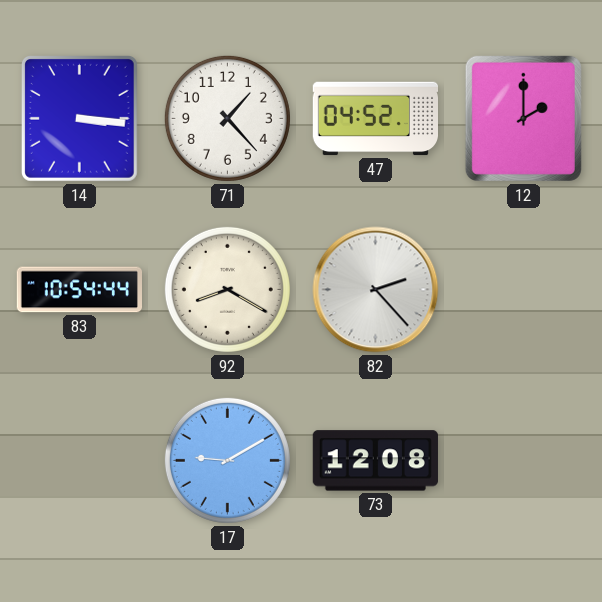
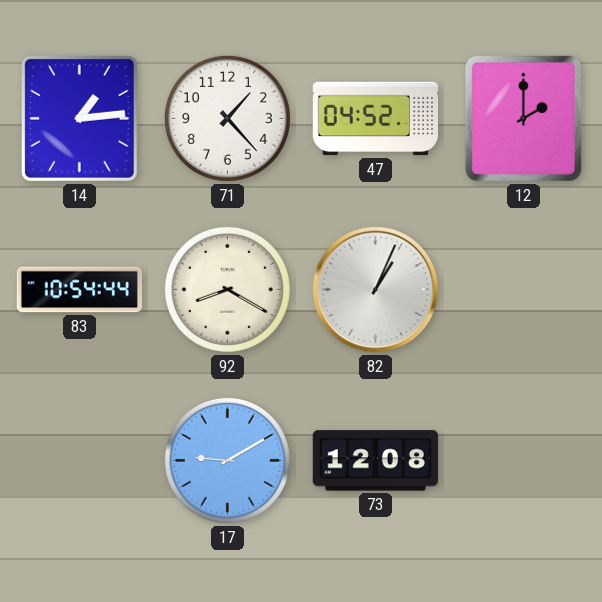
14: 3:16 -> 1:14 (79, 118)
82: 2:23 -> 1:04 (376, 290)
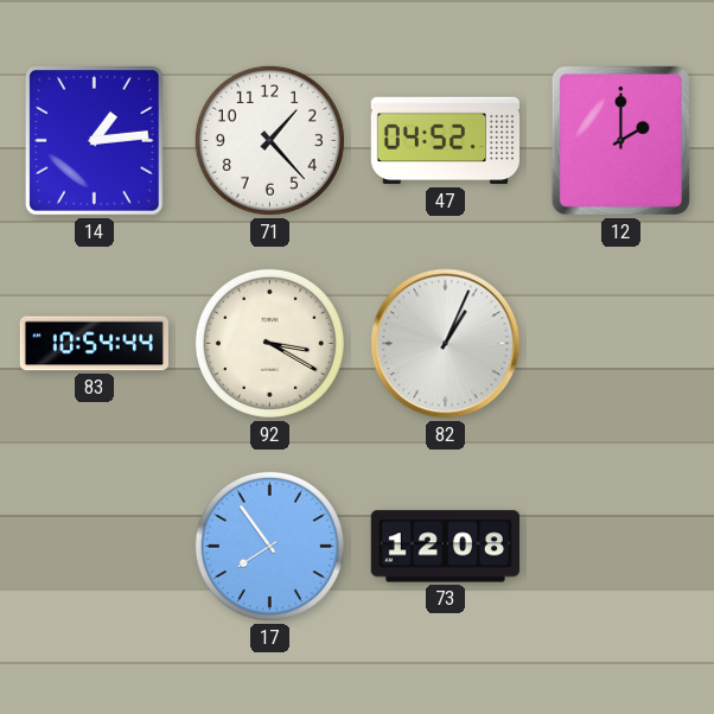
92: 8:20 -> 3:20 (269, 343)
17: 9:10 -> 7:54 (269, 546)
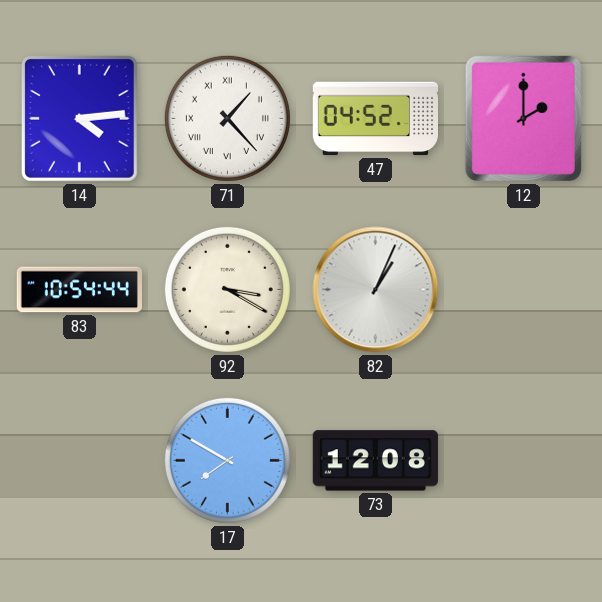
14: 1:14 -> 4:14 (79, 118)
71 numerals: Arabic -> Roman (227, 118)
17: 7:54 -> 7:50 (227, 460)
